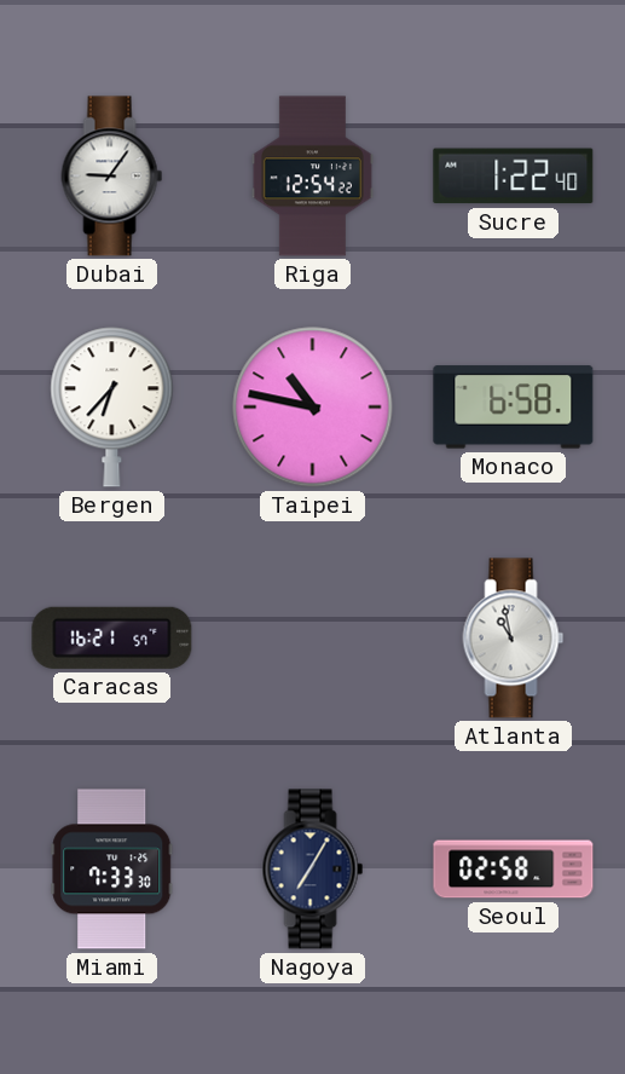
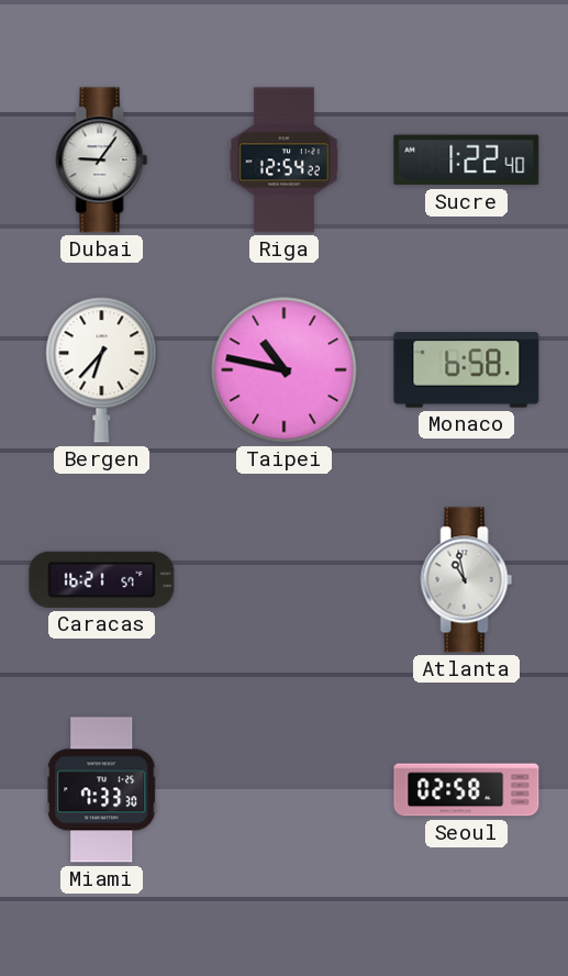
Nagoya: 7:05 -> none (313, 870)
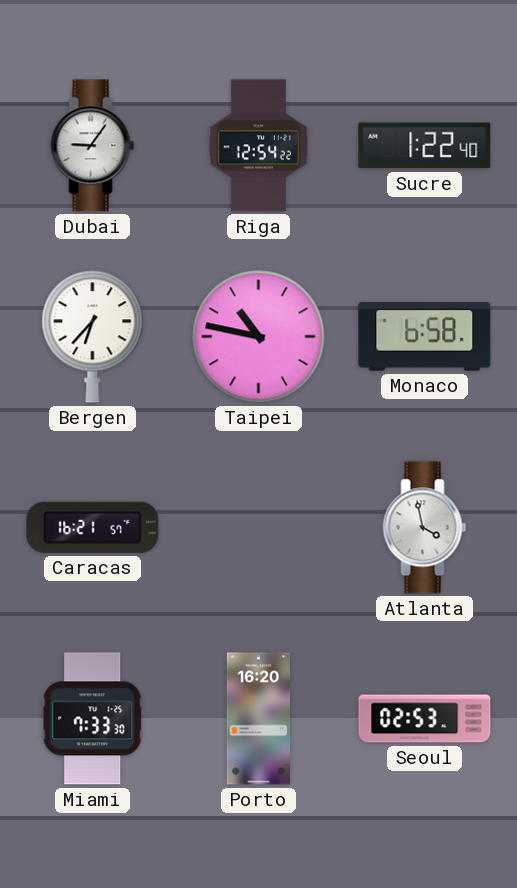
Atlanta: 10:58 -> 3:58 (425, 528)
Porto: none -> 16:20 (259, 719)
Seoul: 02:58 -> 02:53 (425, 719)
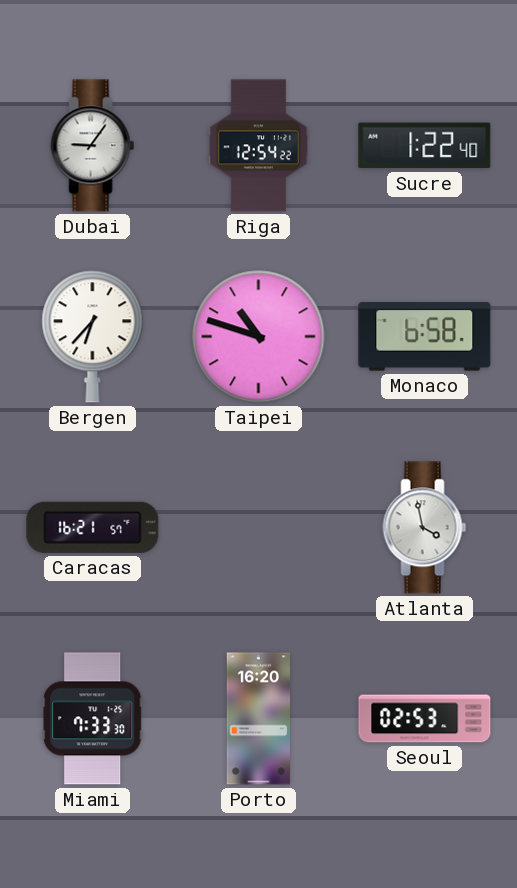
Taipei: 10:47 -> 10:48 (259, 337)
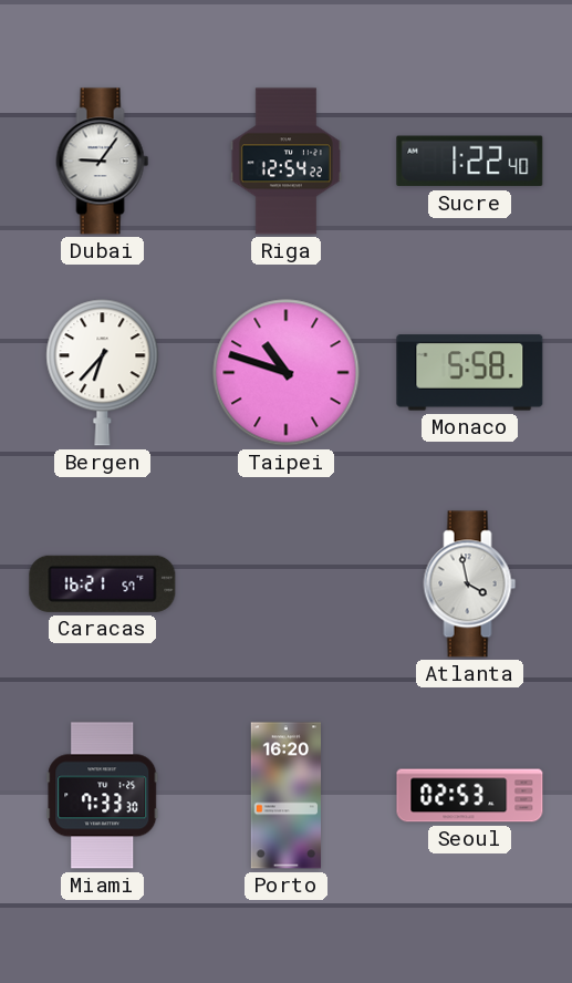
Monaco: 6:58 -> 5:58 (470, 373)
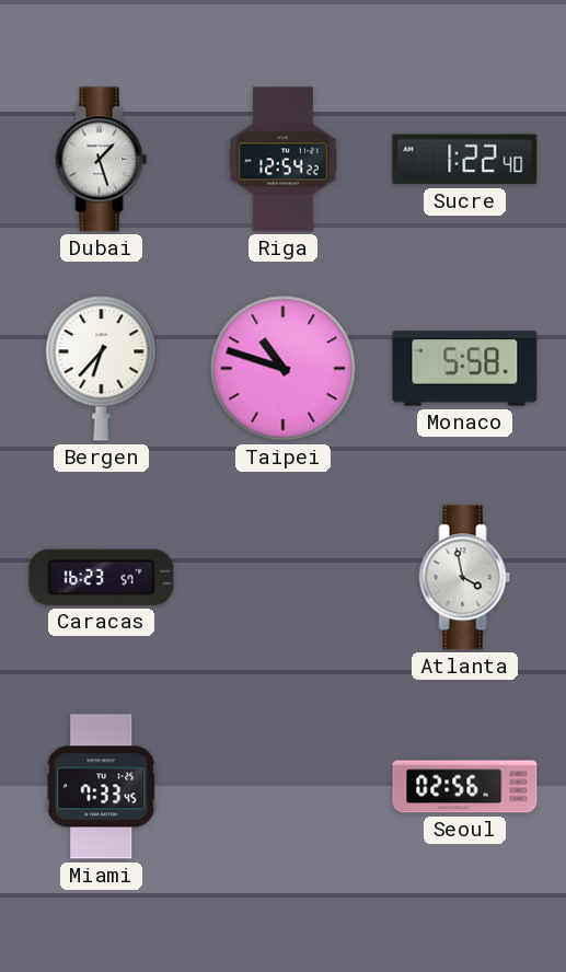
Dubai: 9:06 -> 1:27 (102, 160)
Caracas: 16:21 -> 16:23 (102, 577)
Miami: 7:33:30 -> 7:33:45 (102, 787)
Porto: 16:20 -> none (287, 796)
Seoul: 02:53 -> 02:56 (465, 787)
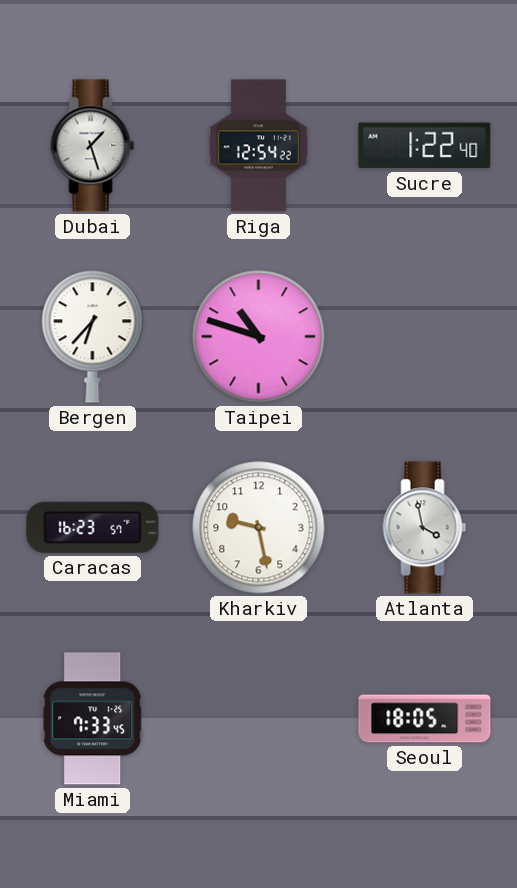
Monaco: 5:58 -> none (465, 369)
Kharkiv: none -> 9:28 (259, 528)
Seoul: 02:56 -> 18:05 (425, 719)
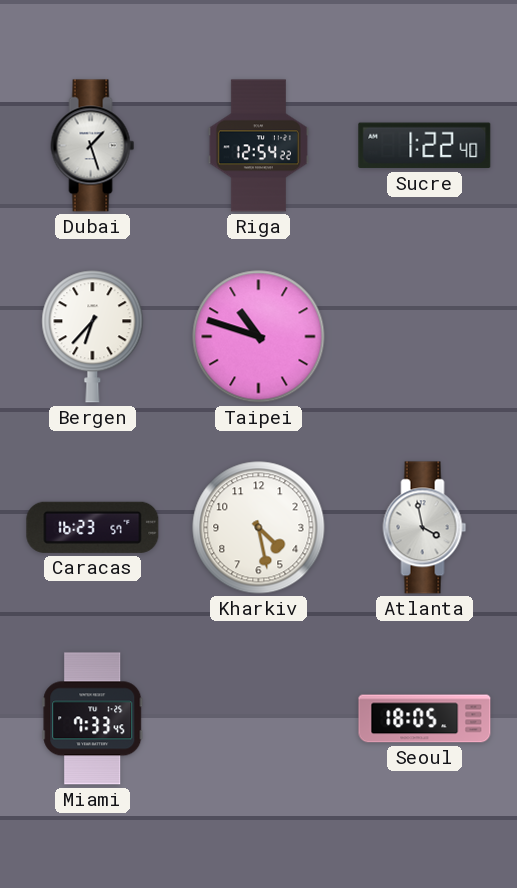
Kharkiv: 9:28 -> 4:28 (259, 528)
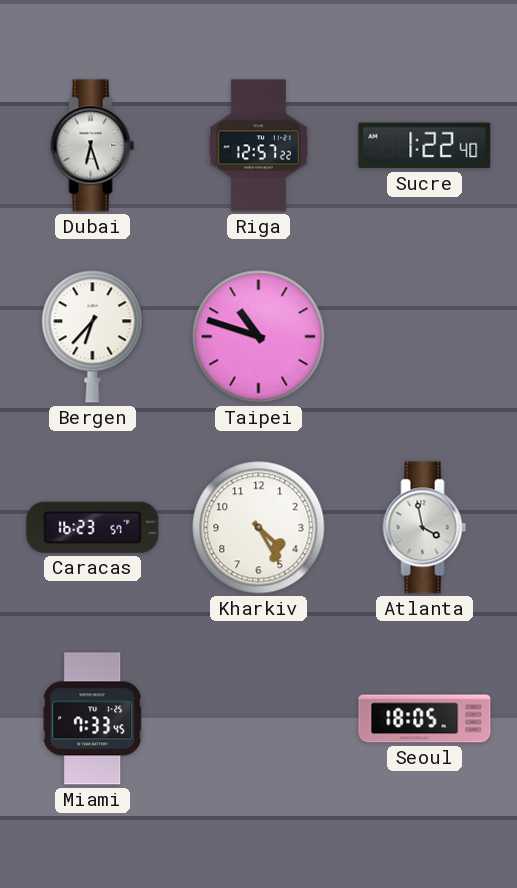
Dubai: 1:27 -> 6:27 (93, 146)
Riga: 12:54 -> 12:57 (258, 146)
Kharkiv: 4:28 -> 4:25 (259, 528)
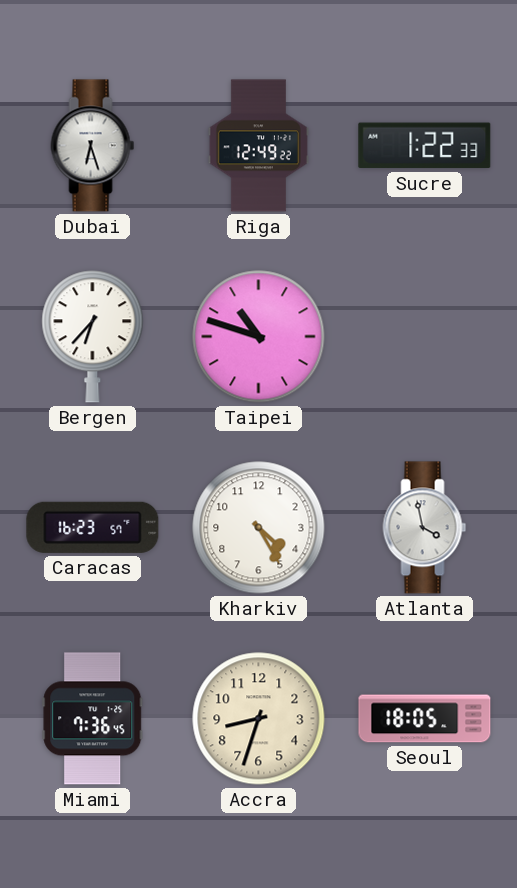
Riga: 12:57 -> 12:49 (258, 146)
Sucre: 1:22:40 -> 1:22:33 (425, 146)
Miami: 7:33 -> 7:36 (93, 719)
Accra: none -> 8:33 (259, 719)
